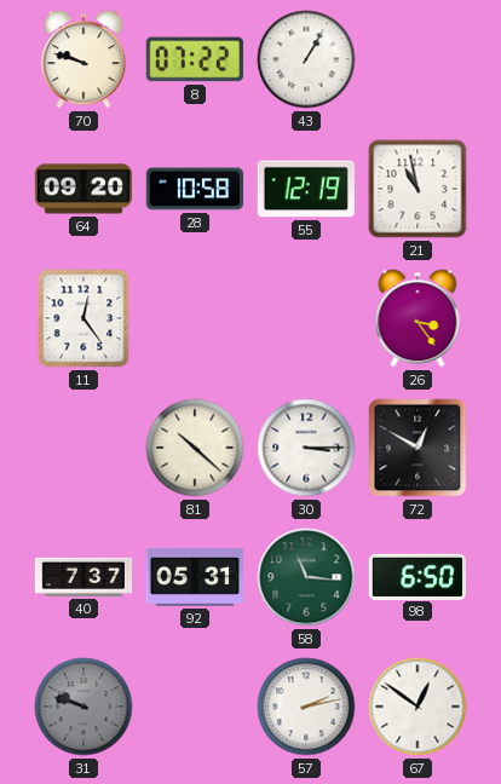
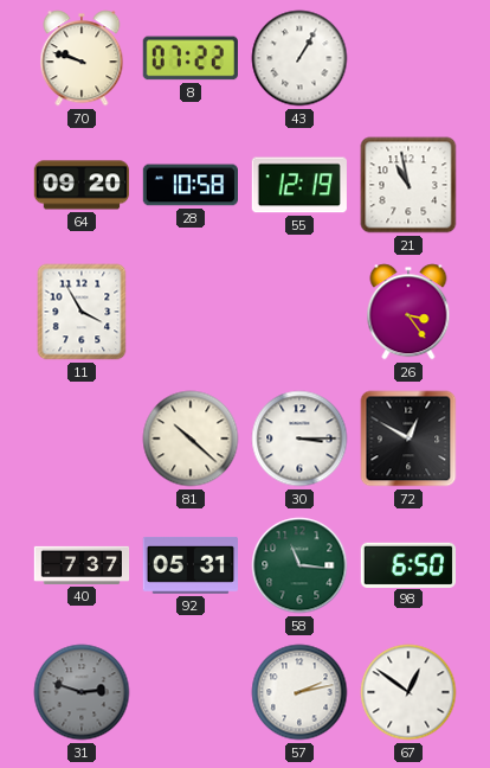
11: 12:24 -> 3:55 (82, 312)
31: 9:48 -> 2:48 (82, 692)
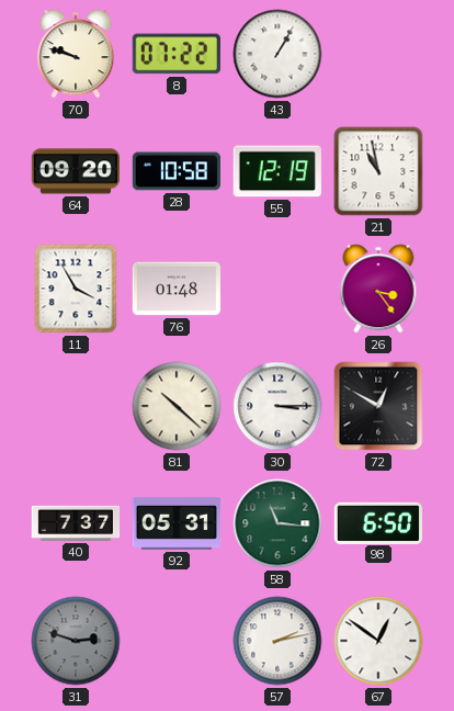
76: none -> 01:48 (175, 289)
